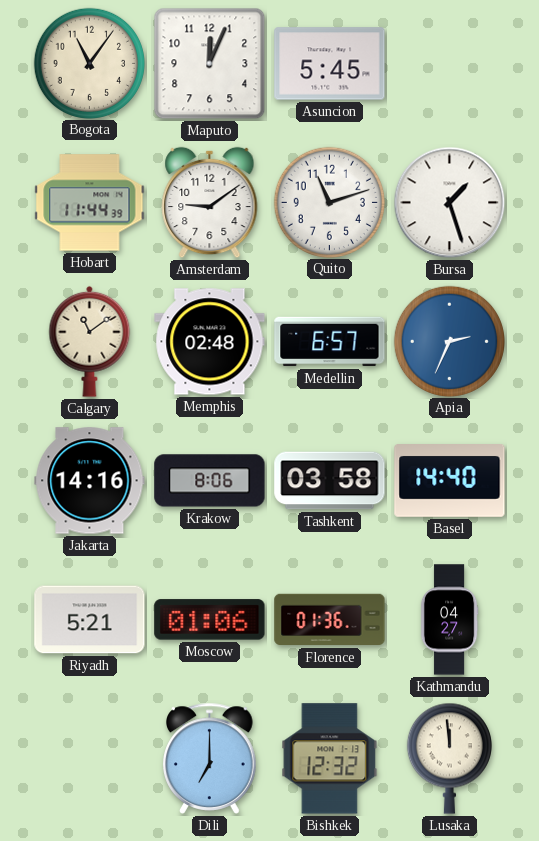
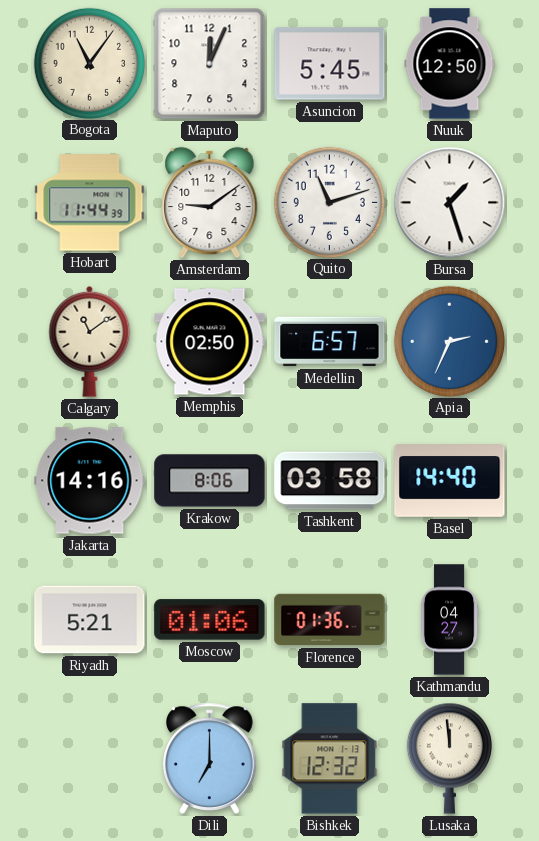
Nuuk: none -> 12:50 (450, 64)
Memphis: 02:48 -> 02:50 (210, 342)
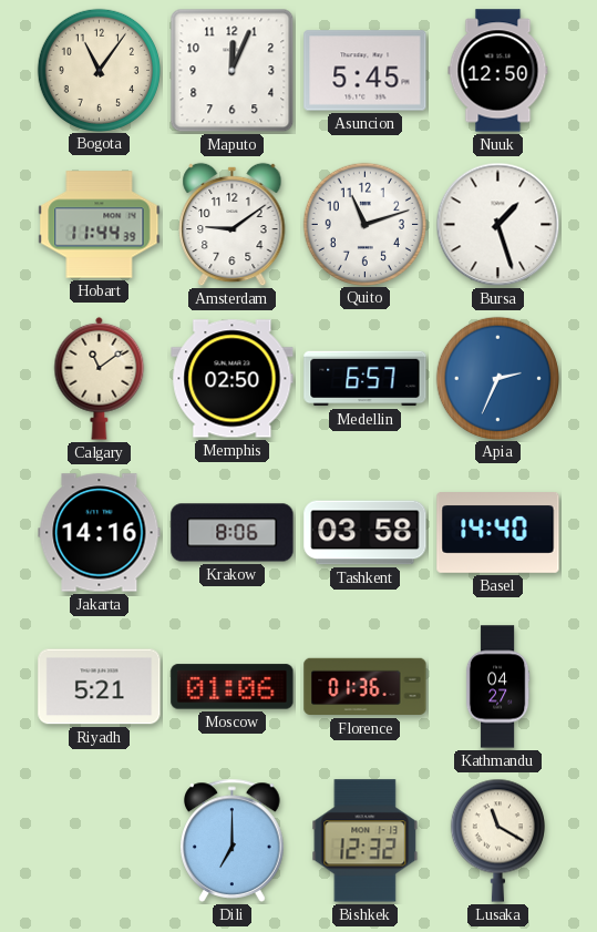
Lusaka: 11:59 -> 11:20 (497, 840)
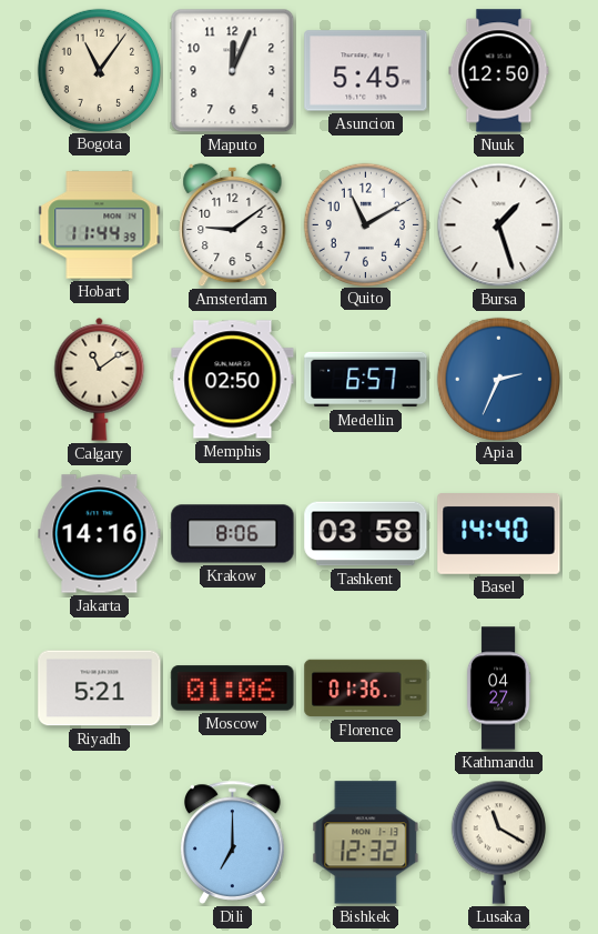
Quito: 11:12 -> 11:10 (365, 224)
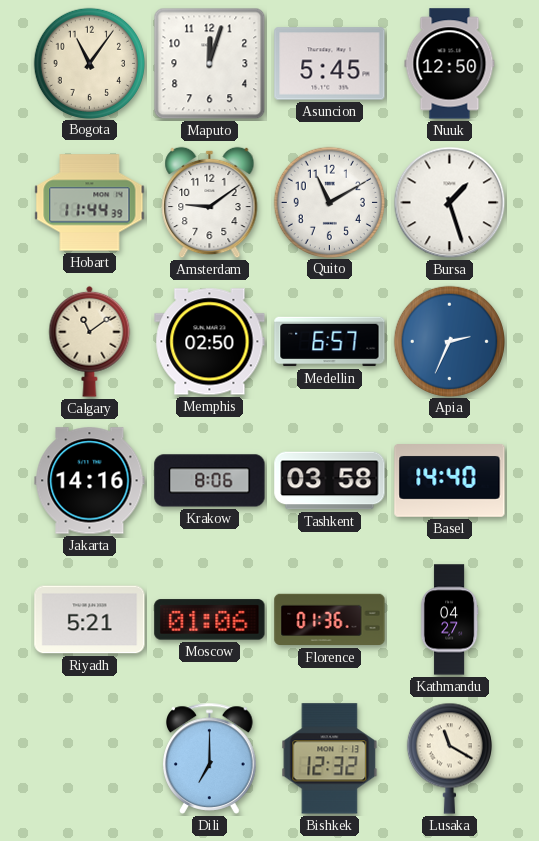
Maputo: 12:04 -> 12:03 (210, 64)
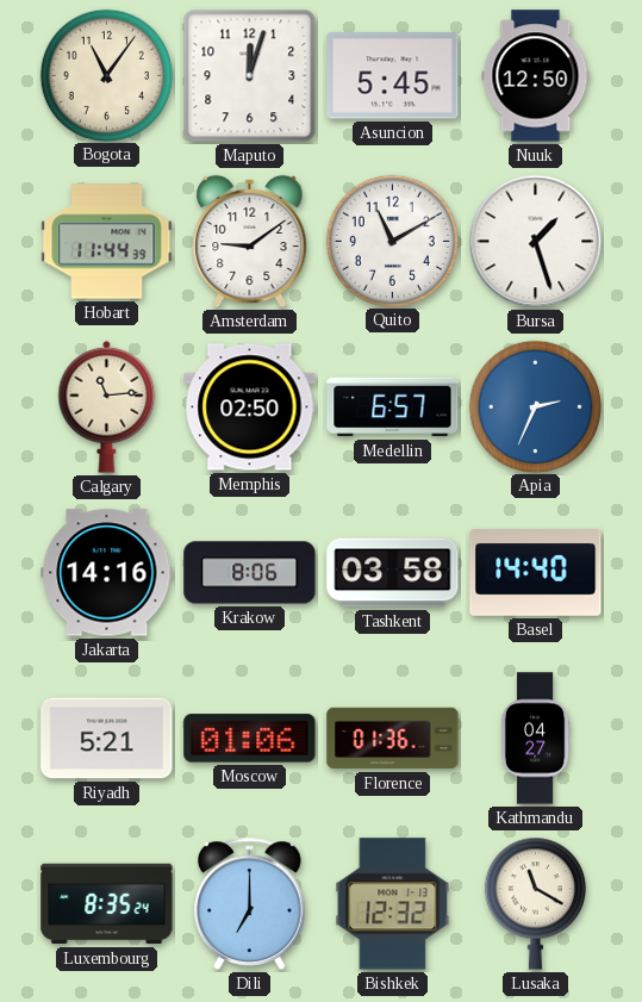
Calgary: 11:09 -> 11:14 (107, 406)
Luxembourg: none -> 8:35 (107, 904)
